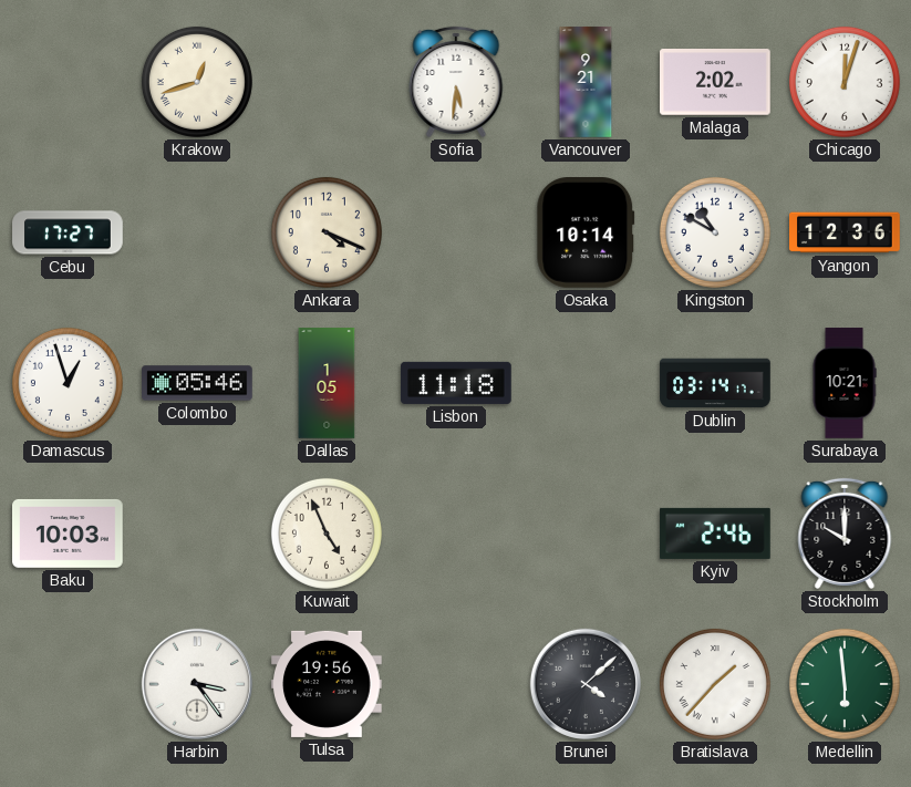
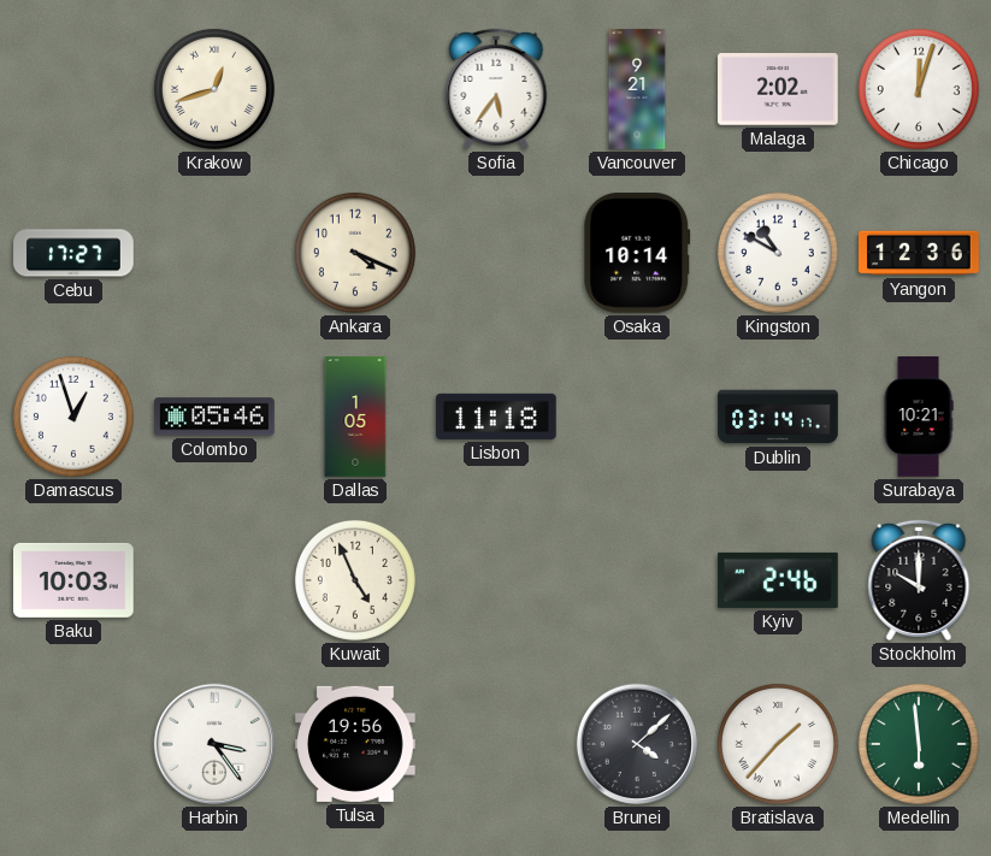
Sofia: 5:31 -> 5:36 (496, 89)
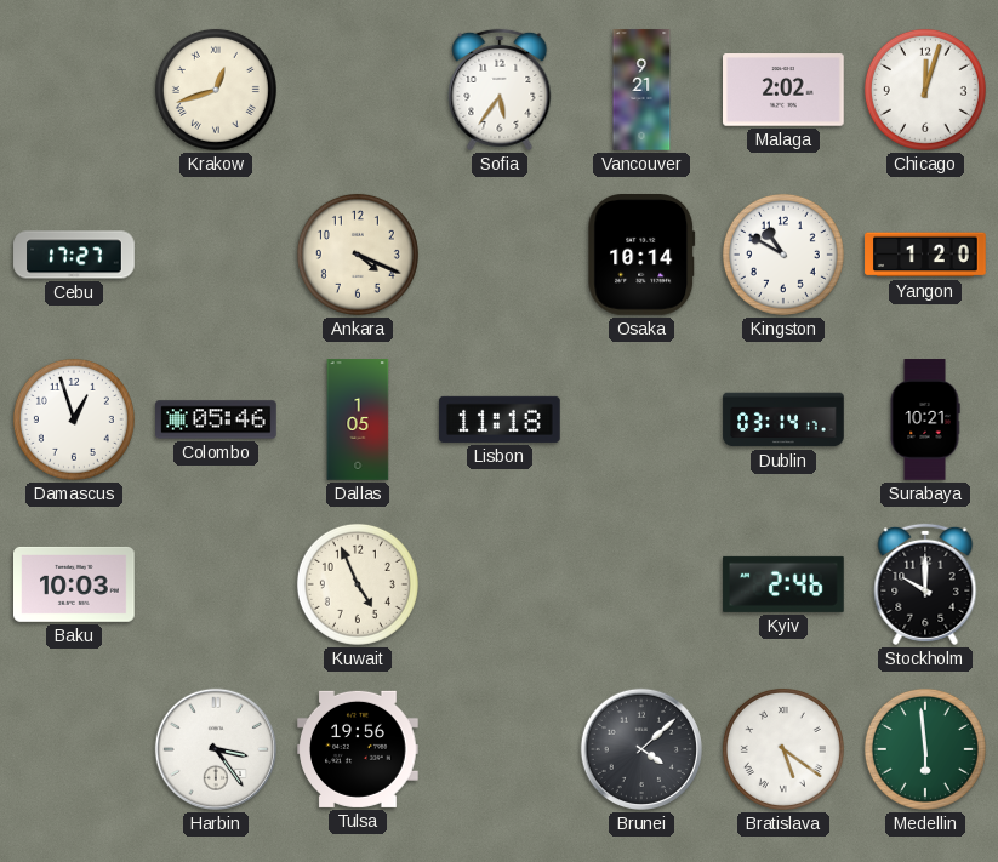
Yangon: 12:36 -> 1:20 (925, 255)
Bratislava: 1:37 -> 5:21 (783, 749)
